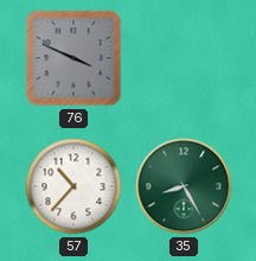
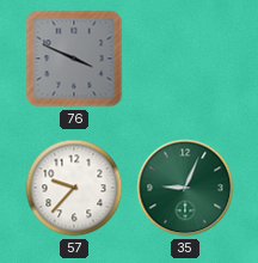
57: 10:37 -> 9:37 (74, 188)
35: 8:25 -> 9:04 (185, 188)
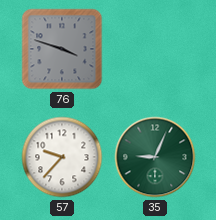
76: 3:49 -> 3:48 (62, 49)
